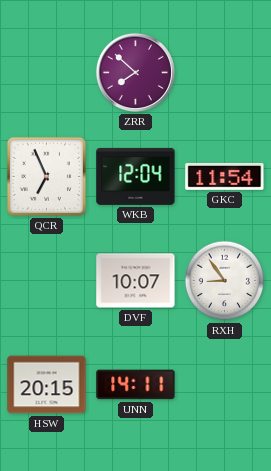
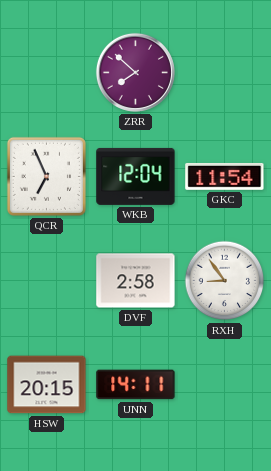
DVF: 10:07 -> 2:58 (136, 281)
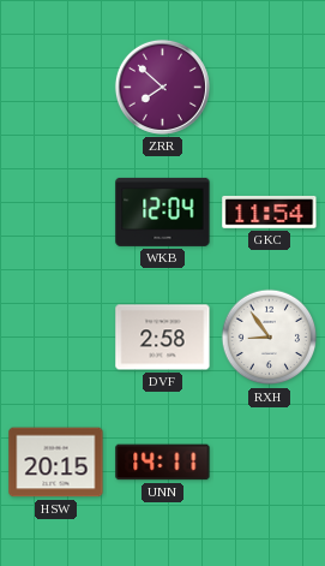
QCR: 6:56 -> none (46, 176)
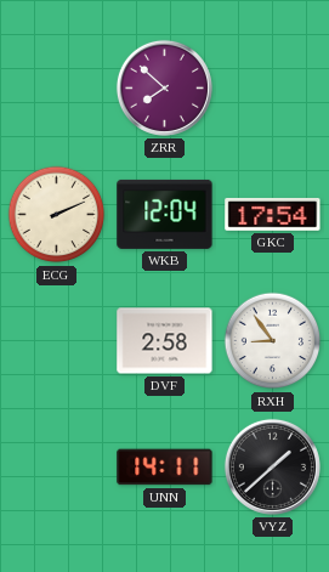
ECG: none -> 2:11 (57, 215)
GKC: 11:54 -> 17:54 (273, 214)
HSW: 20:15 -> none (56, 463)
VYZ: none -> 1:38 (272, 466)
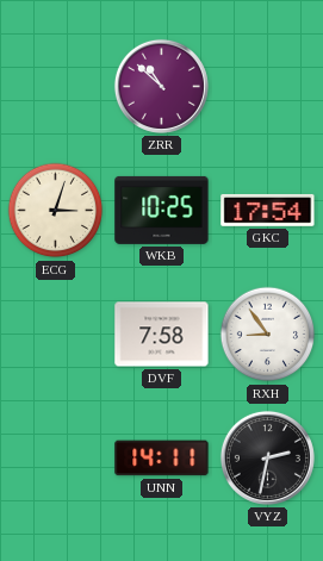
ZRR: 7:52 -> 10:52 (161, 86)
ECG: 2:11 -> 3:03 (56, 211)
WKB: 12:04 -> 10:25 (162, 210)
DVF: 2:58 -> 7:58 (162, 335)
VYZ: 1:38 -> 2:32 (267, 457)
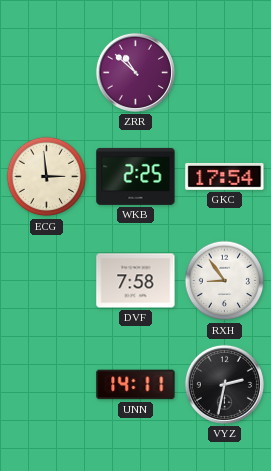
ECG: 3:03 -> 2:59 (47, 177)
WKB: 10:25 -> 2:25 (136, 176)
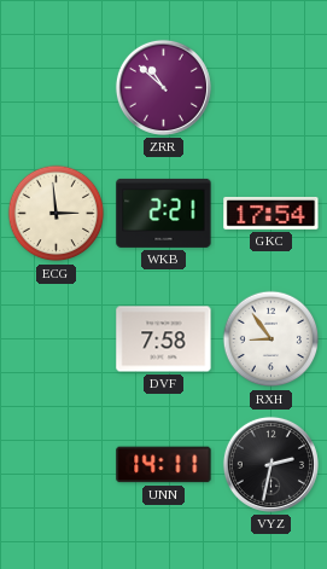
WKB: 2:25 -> 2:21 (164, 213)
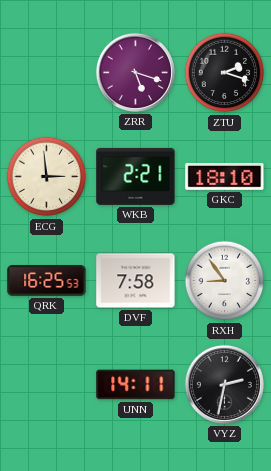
ZRR: 10:52 -> 5:18 (135, 72)
ZTU: none -> 2:18 (225, 73)
GKC: 17:54 -> 18:10 (225, 176)
QRK: none -> 16:25 (47, 281)
